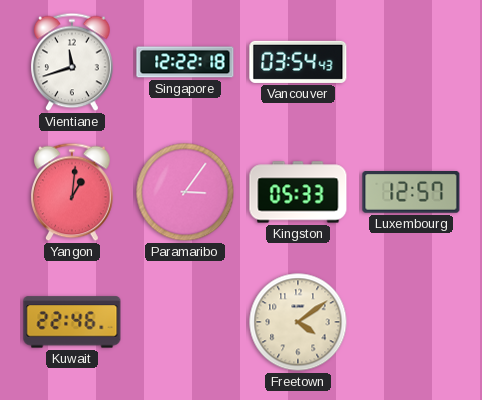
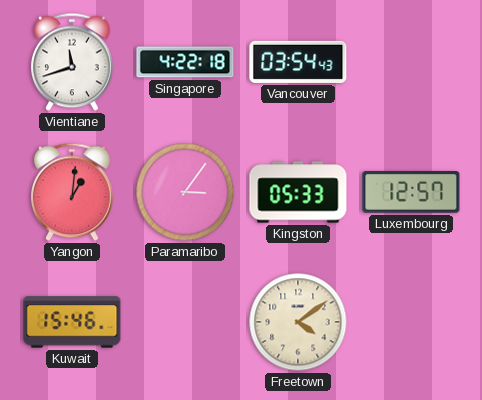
Singapore: 12:22 -> 4:22 (185, 62)
Kuwait: 22:46 -> 15:46 (72, 322)
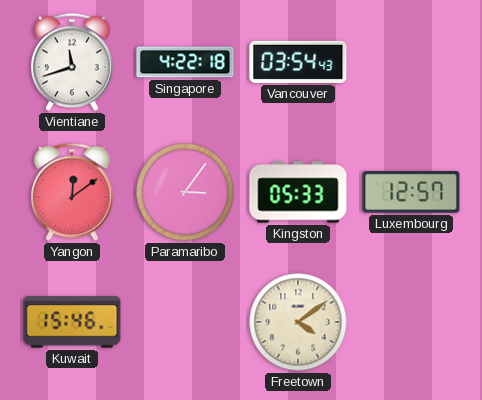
Yangon: 1:01 -> 12:09 (73, 192)
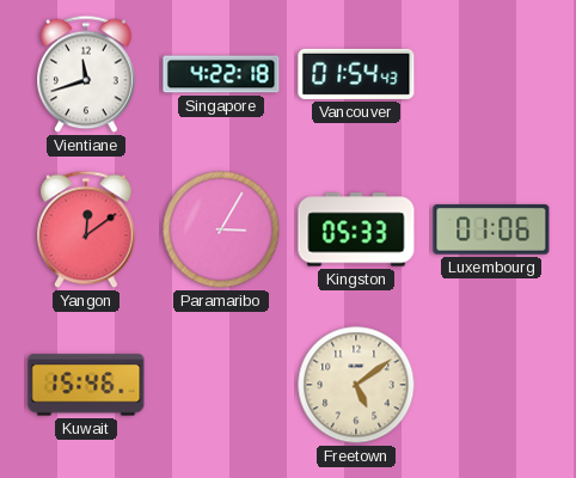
Vancouver: 03:54 -> 01:54 (356, 74)
Paramaribo: 3:06 -> 3:05 (221, 229)
Luxembourg: 12:57 -> 01:06 (491, 229)
Freetown: 4:09 -> 5:09 (356, 385)
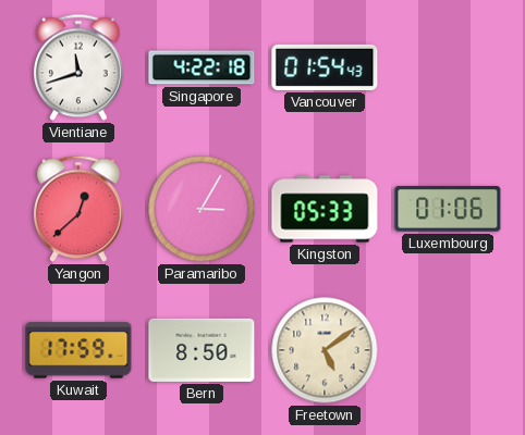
Yangon: 12:09 -> 12:38 (80, 209)
Kuwait: 15:46 -> 17:59 (78, 350)
Bern: none -> 8:50 (202, 350)
